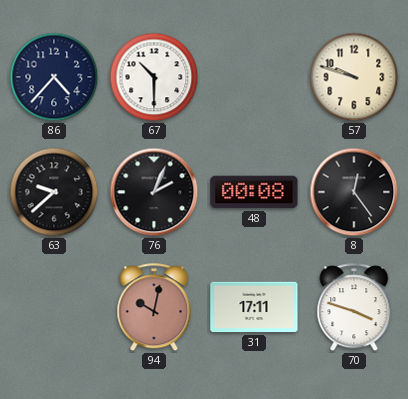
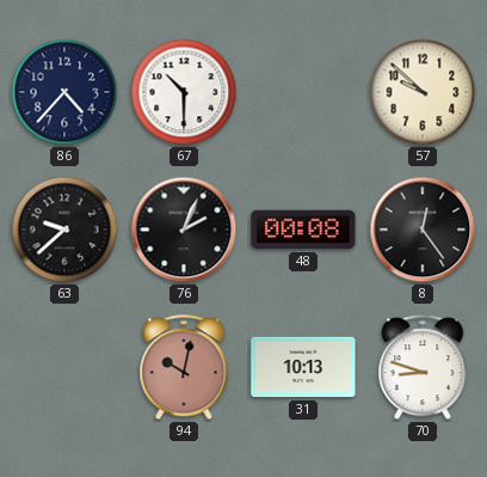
57: 9:48 -> 9:52 (423, 92)
31: 17:11 -> 10:13 (303, 367)
70: 3:48 -> 8:48 (423, 368)
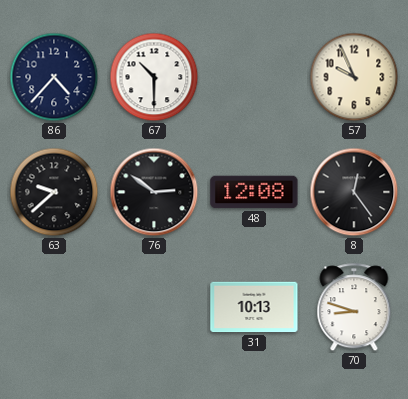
57: 9:52 -> 9:56 (354, 77)
76: 2:04 -> 2:51 (154, 192)
48: 00:08 -> 12:08 (254, 192)
94: 10:02 -> none (184, 368)
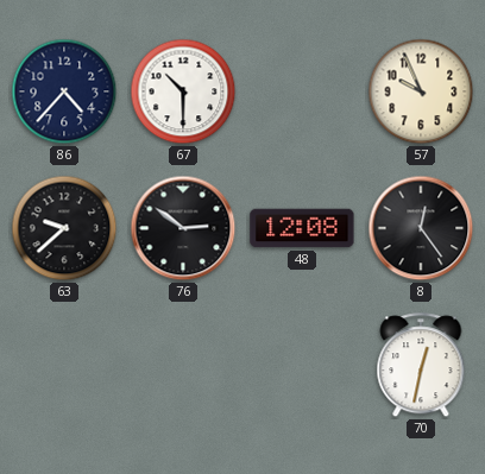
31: 10:13 -> none (254, 307)
70: 8:48 -> 12:32 (421, 366)
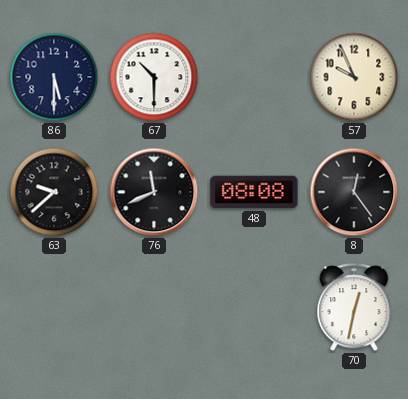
86: 4:37 -> 5:30 (54, 77)
76: 2:51 -> 11:41 (154, 192)
48: 12:08 -> 08:08 (254, 192)
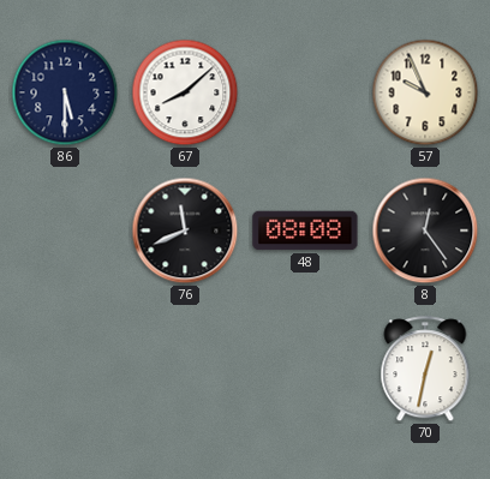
67: 10:30 -> 8:08 (185, 92)
63: 9:38 -> none (54, 192)
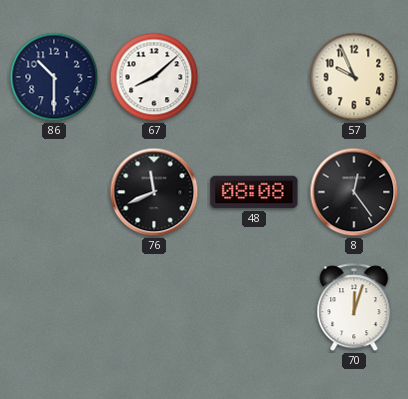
86: 5:30 -> 10:30 (54, 77)
70: 12:32 -> 12:03 (354, 308)
